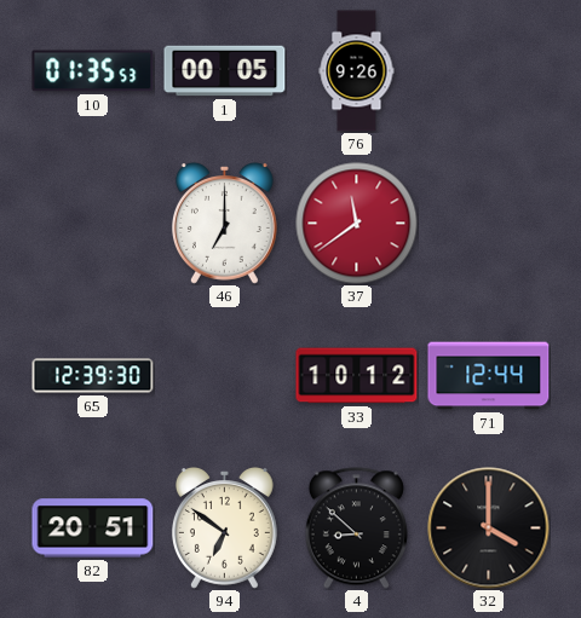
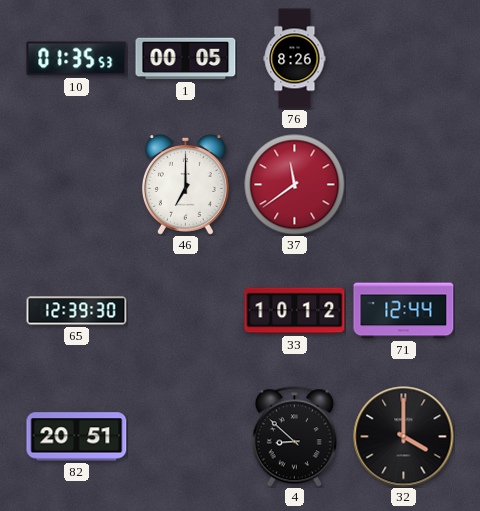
76: 9:26 -> 8:26 (295, 59)
94: 6:51 -> none (224, 529)
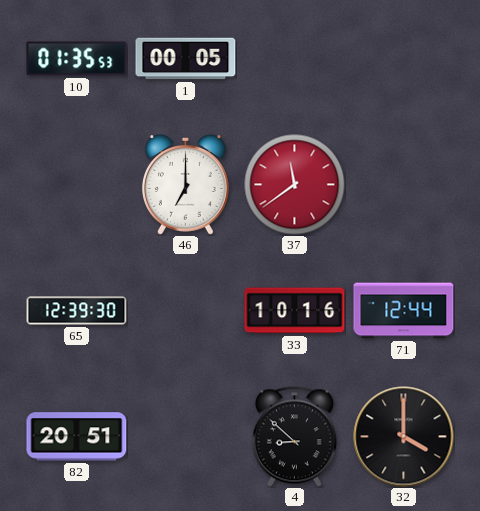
76: 8:26 -> none (295, 59)
33: 10:12 -> 10:16 (295, 311)
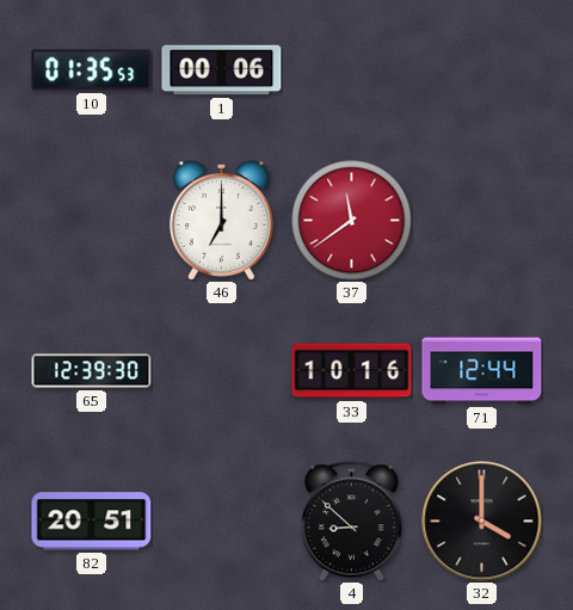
1: 00:05 -> 00:06 (222, 70)
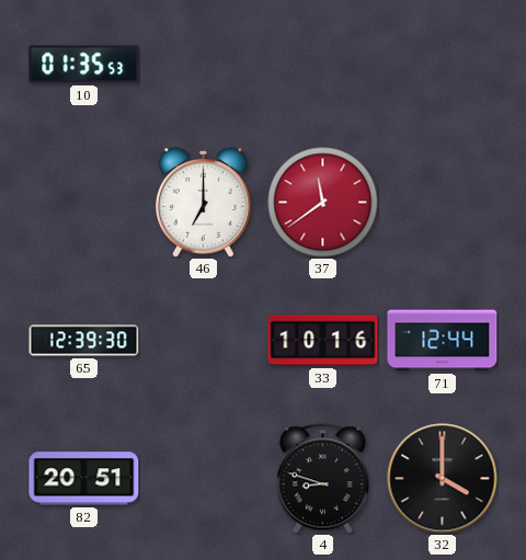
1: 00:06 -> none (222, 70)
4: 8:52 -> 8:48 (322, 479)
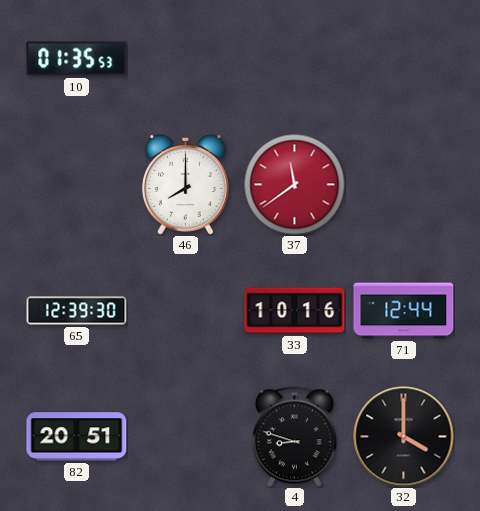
46: 7:00 -> 8:00 (185, 185)
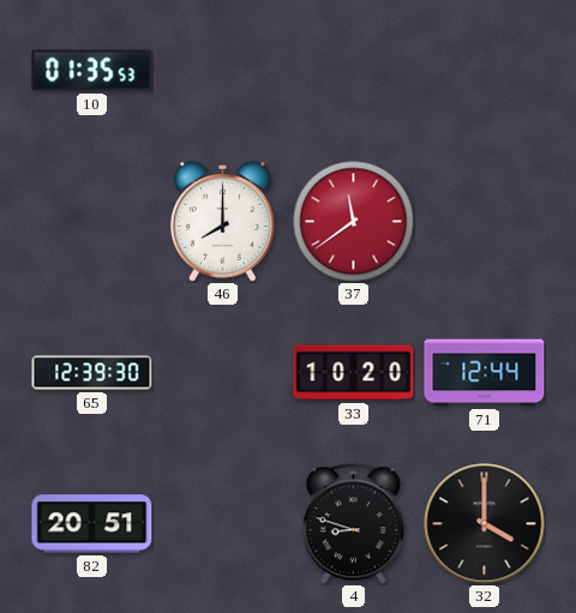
33: 10:16 -> 10:20 (354, 373)
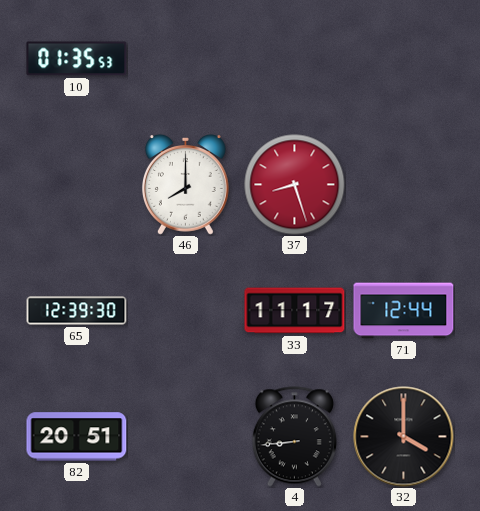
37: 11:39 -> 8:27 (295, 185)
33: 10:20 -> 11:17 (295, 311)
4: 8:48 -> 8:44 (294, 437)
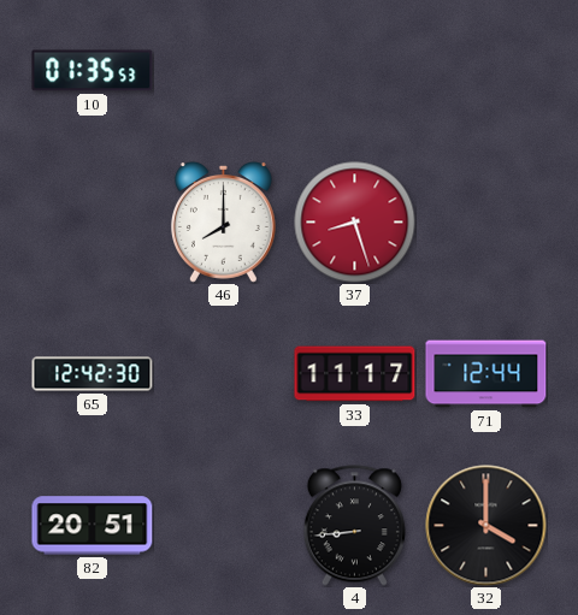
65: 12:39 -> 12:42 (93, 374)
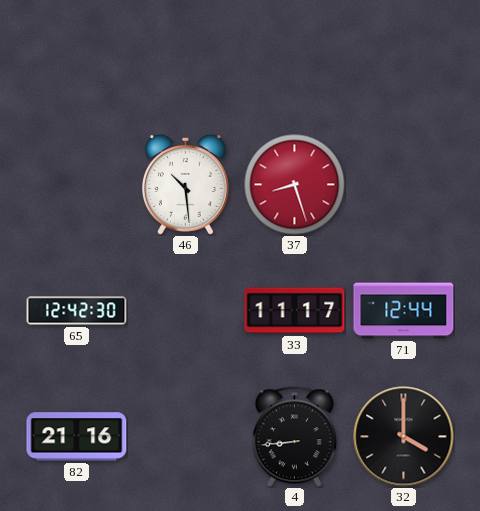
10: 01:35 -> none (93, 71)
46: 8:00 -> 10:29 (185, 185)
82: 20:51 -> 21:16 (77, 437)
